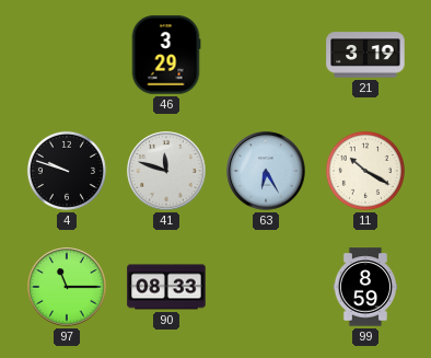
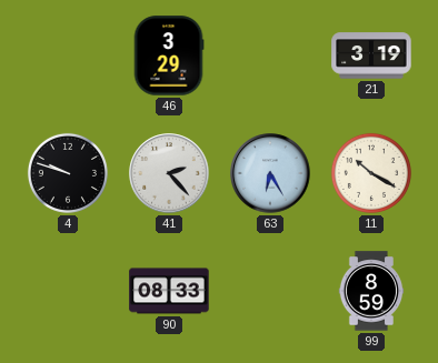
41: 11:48 -> 2:23 (169, 173)
97: 11:15 -> none (67, 287)
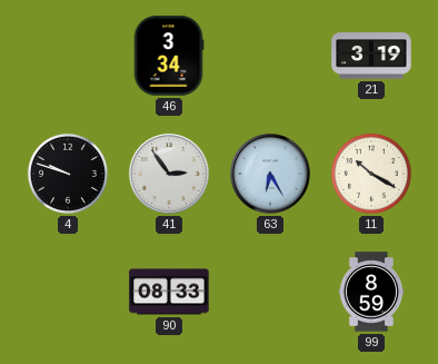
46: 3:29 -> 3:34 (169, 56)
41: 2:23 -> 2:54 (169, 174)
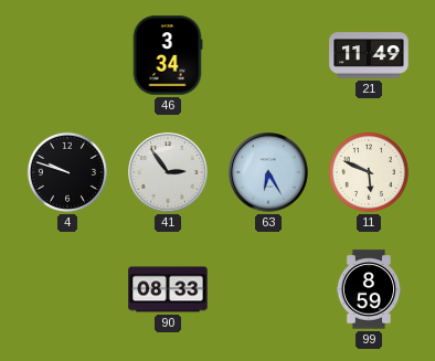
21: 3:19 -> 11:49 (369, 55)
11: 10:20 -> 5:49 (369, 172)
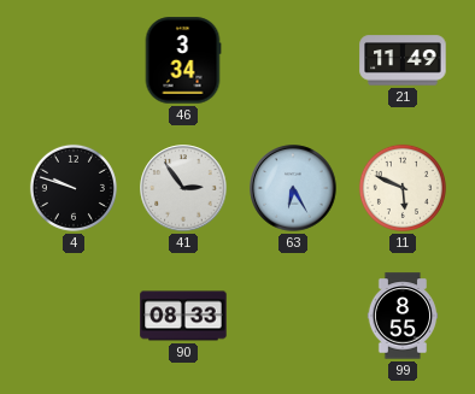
99: 8:59 -> 8:55 (403, 316)
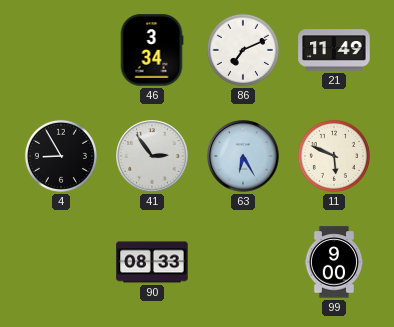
86: none -> 7:11 (243, 50)
4: 9:48 -> 8:55 (61, 156)
99: 8:55 -> 9:00 (334, 262)
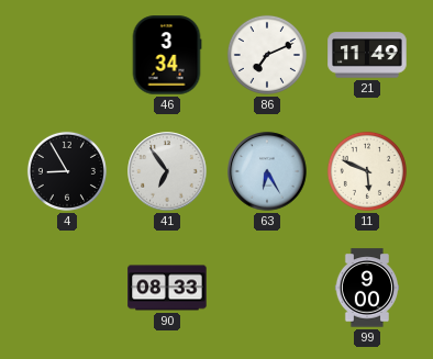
41: 2:54 -> 6:54 (167, 171)
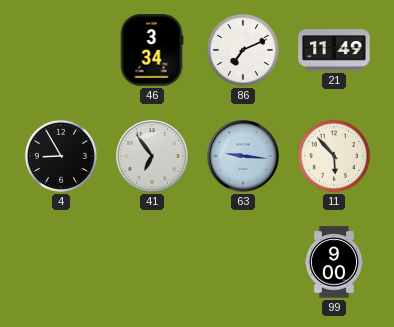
63: 6:25 -> 9:16 (243, 156)
11: 5:49 -> 5:53 (334, 156)
90: 08:33 -> none (167, 288)
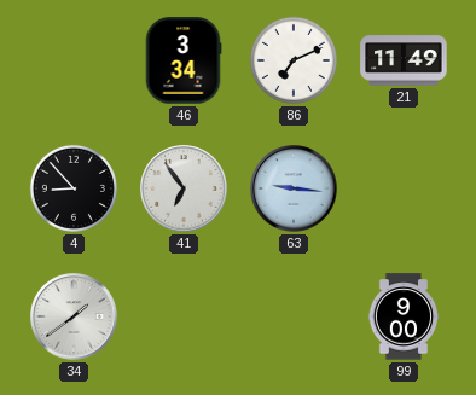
4: 8:55 -> 8:53 (74, 188)
11: 5:53 -> none (334, 156)
34: none -> 1:39 (74, 316)
